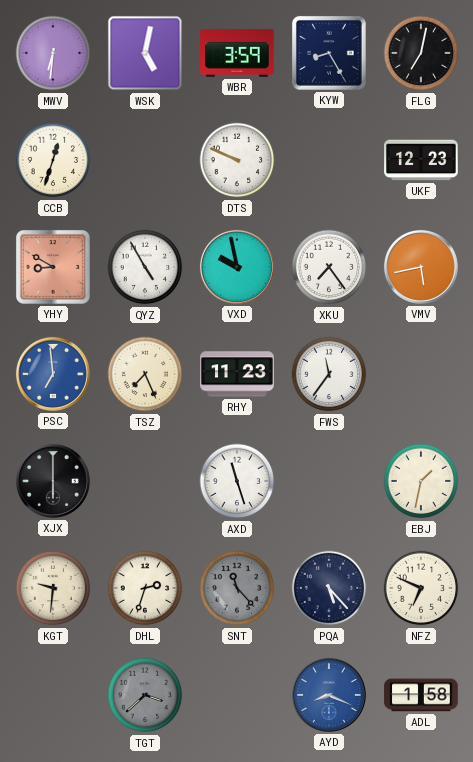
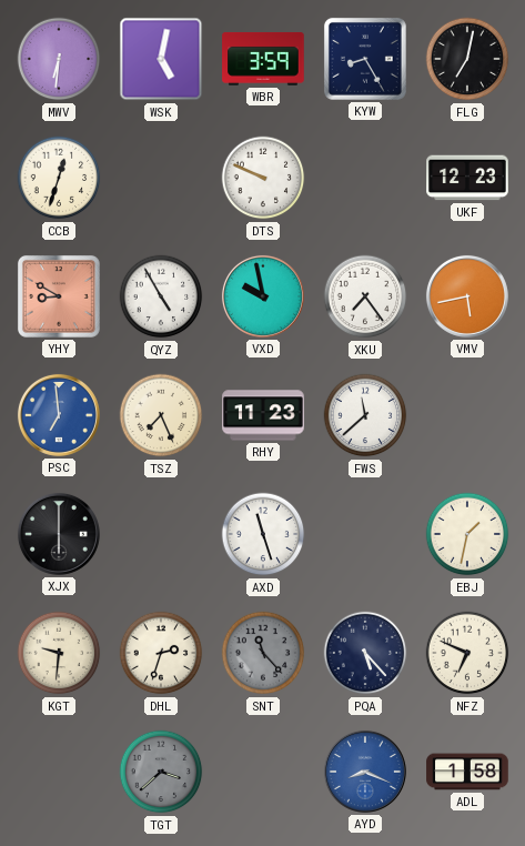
FWS: 11:36 -> 11:38 (365, 415)
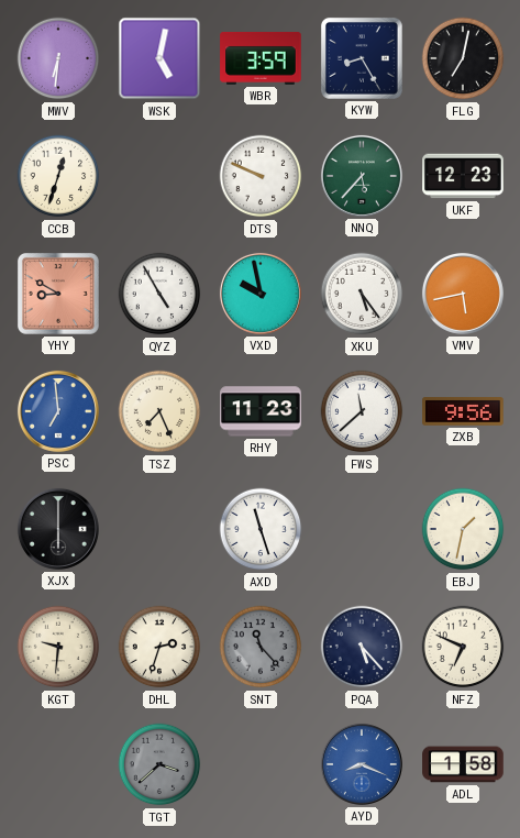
NNQ: none -> 5:37 (362, 176)
XKU: 7:24 -> 5:24 (362, 294)
ZXB: none -> 9:56 (463, 411)
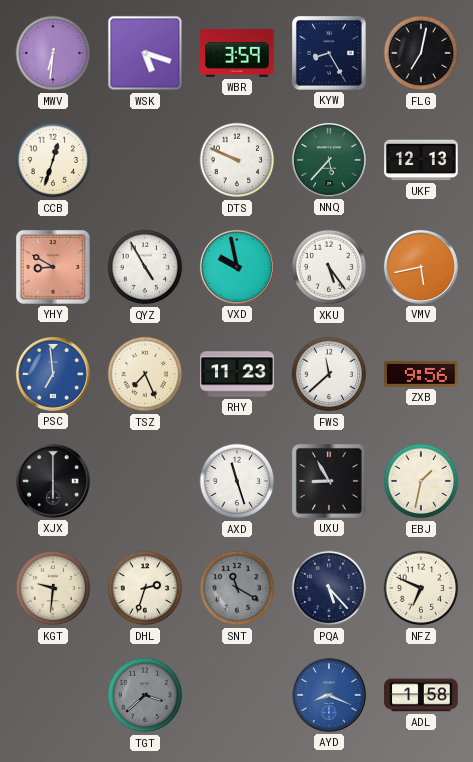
WSK: 5:02 -> 5:18 (145, 53)
UKF: 12:23 -> 12:13 (421, 160)
UXU: none -> 8:55 (329, 481)
SNT: 11:23 -> 11:20 (237, 588)
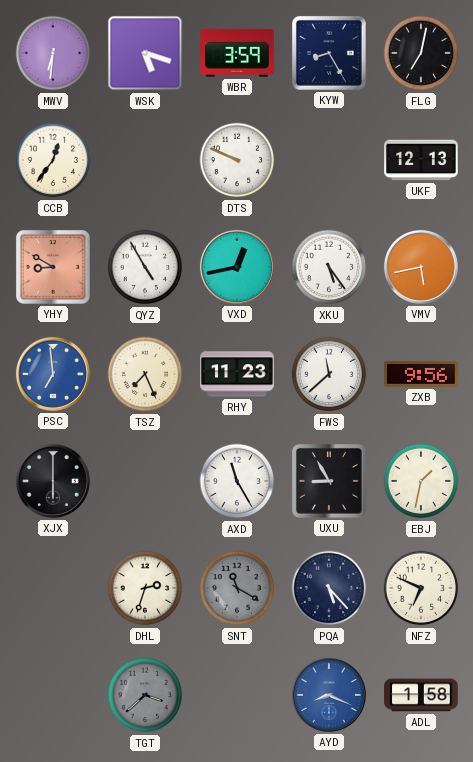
CCB: 12:33 -> 12:36 (53, 160)
NNQ: 5:37 -> none (329, 160)
VXD: 9:58 -> 12:43 (237, 267)
AXD: 11:27 -> 11:25 (237, 481)
KGT: 9:31 -> none (53, 588)
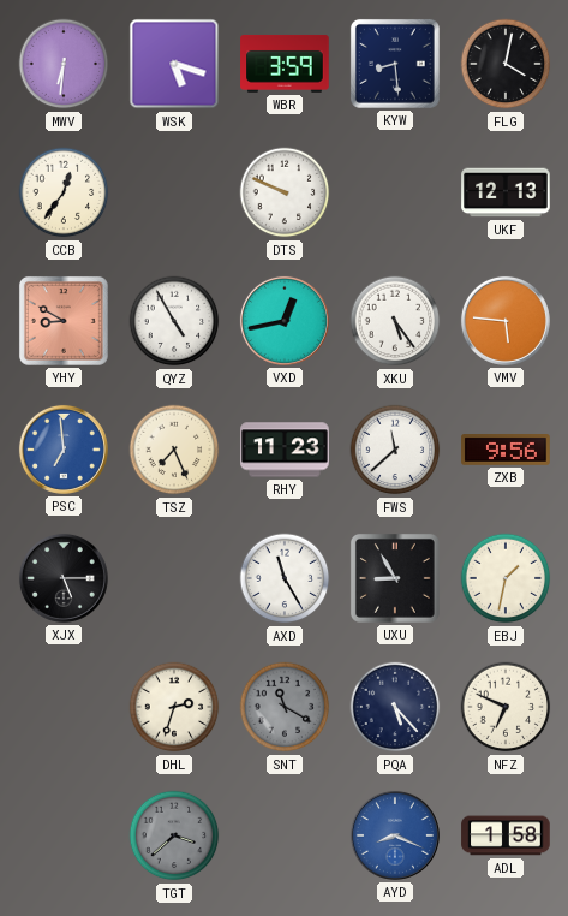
KYW: 8:25 -> 8:29 (395, 64)
FLG: 7:02 -> 4:02 (506, 64)
VMV: 5:43 -> 5:46 (506, 321)
XJX: 6:00 -> 5:15 (64, 578)
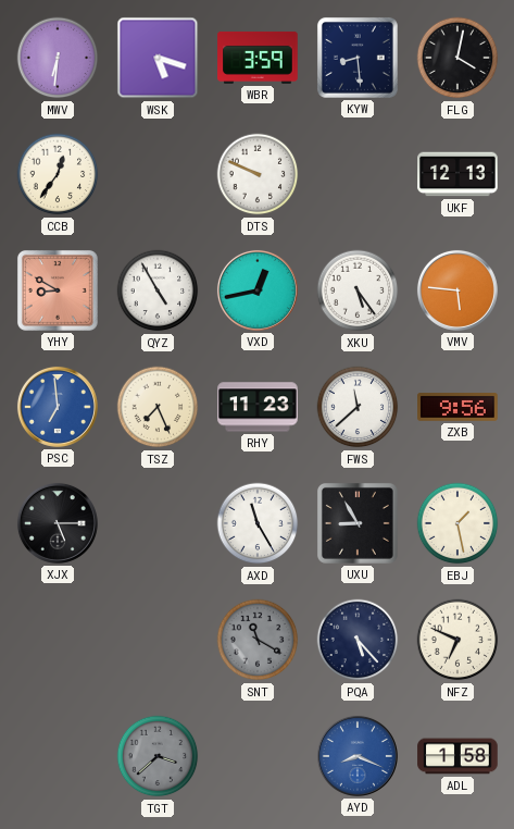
EBJ: 1:32 -> 1:28 (457, 523)
DHL: 2:33 -> none (174, 707)
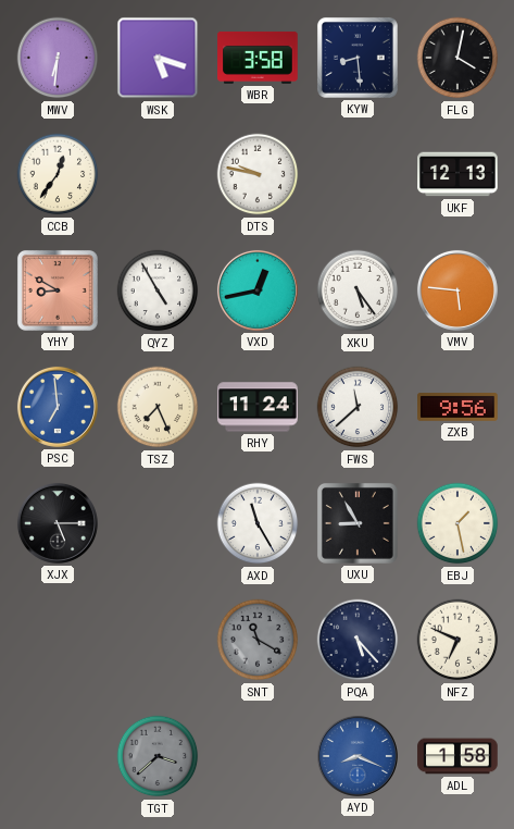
WBR: 3:59 -> 3:58 (258, 58)
DTS: 9:49 -> 9:47 (258, 174)
RHY: 11:23 -> 11:24 (258, 407)
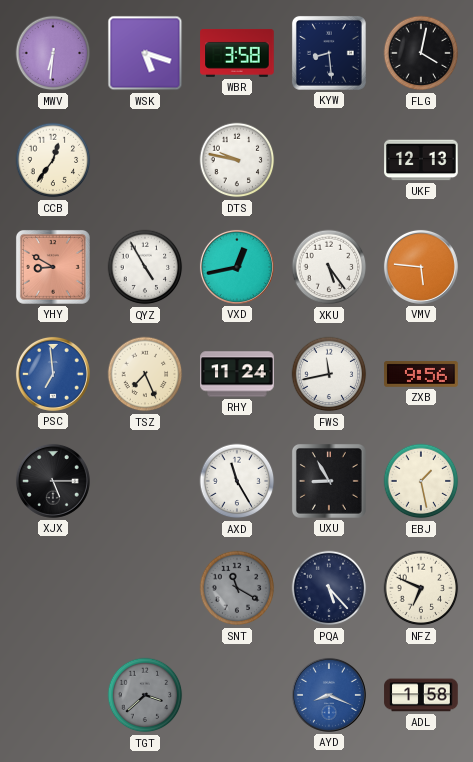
FWS: 11:38 -> 11:43 (329, 374)
